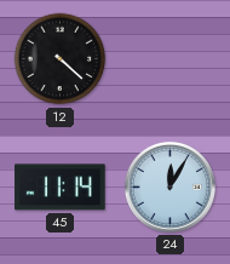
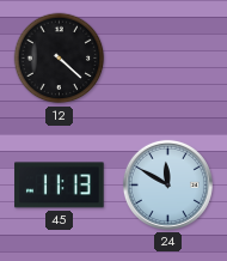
45: 11:14 -> 11:13 (60, 186)
24: 12:05 -> 11:50 (167, 184)
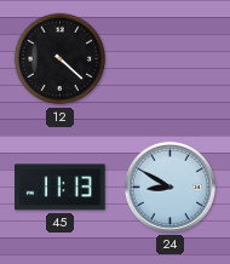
24: 11:50 -> 8:50 (169, 186)
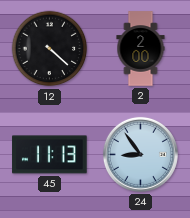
2: none -> 2:00 (141, 49)
24: 8:50 -> 8:54 (140, 154)
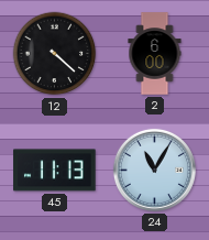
2: 2:00 -> 6:00 (155, 54)
24: 8:54 -> 11:05 (154, 170)
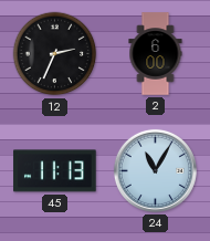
12: 4:22 -> 2:34 (55, 54)
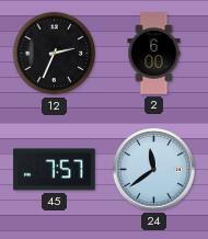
45: 11:13 -> 7:57 (55, 170)
24: 11:05 -> 11:39 (153, 169)
